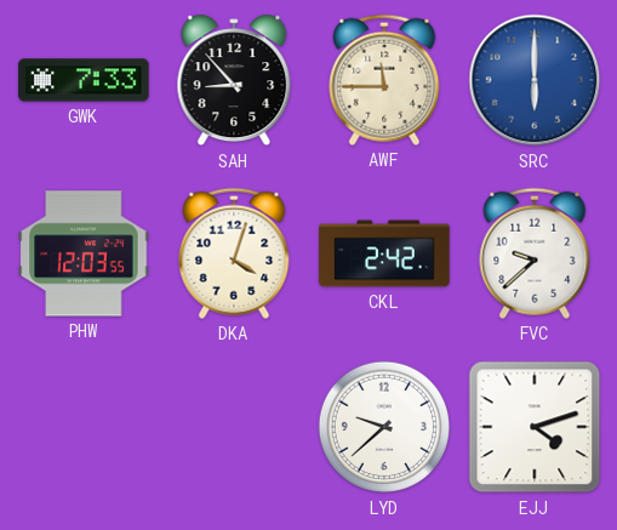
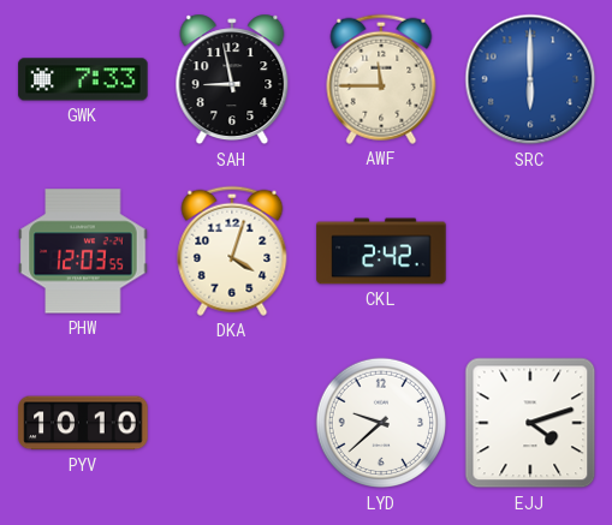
SAH: 8:53 -> 8:58 (232, 79)
FVC: 9:38 -> none (535, 253)
PYV: none -> 10:10 (83, 423)
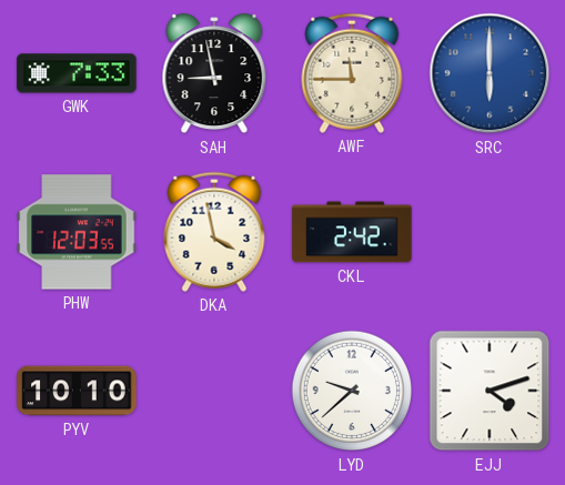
DKA: 4:03 -> 3:58 (214, 232)
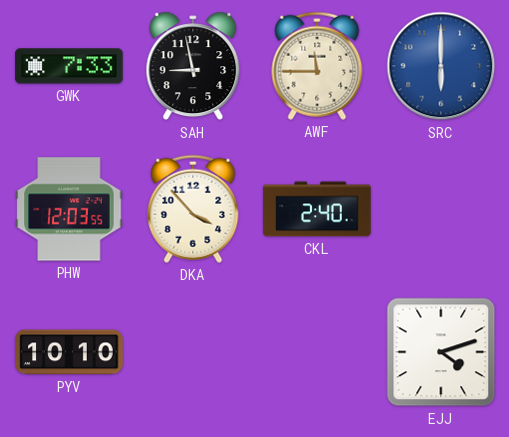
DKA: 3:58 -> 3:53 (193, 209)
CKL: 2:42 -> 2:40 (317, 209)
LYD: 9:38 -> none (352, 391)
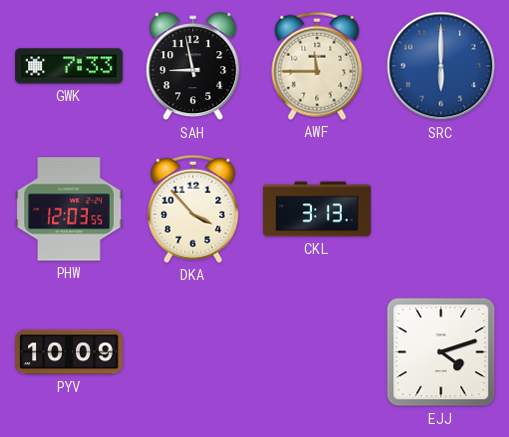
CKL: 2:40 -> 3:13 (317, 209)
PYV: 10:10 -> 10:09 (69, 352)
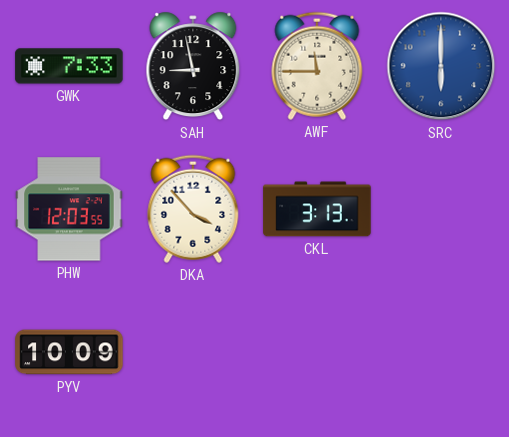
EJJ: 4:12 -> none (441, 352)
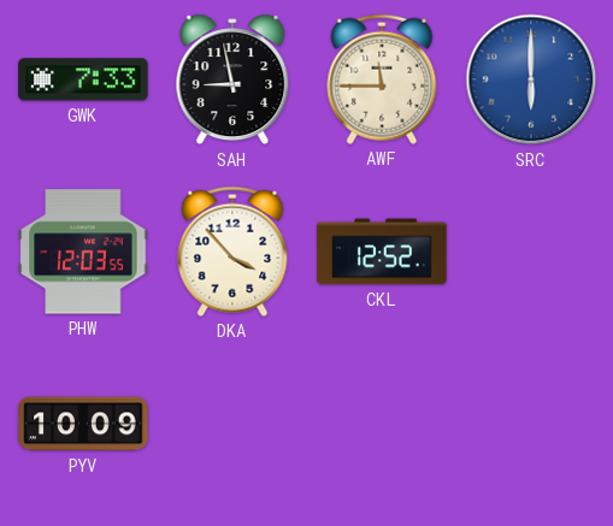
CKL: 3:13 -> 12:52 (382, 252)
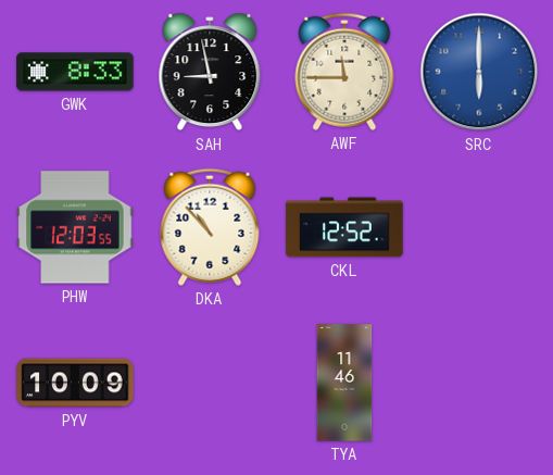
GWK: 7:33 -> 8:33 (75, 72)
DKA: 3:53 -> 10:53 (210, 227)
TYA: none -> 11:46 (344, 383)
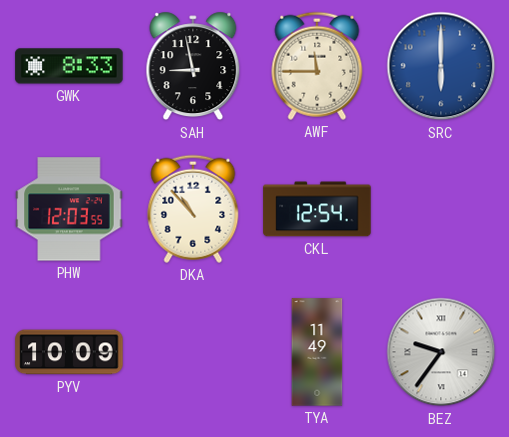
CKL: 12:52 -> 12:54 (317, 209)
TYA: 11:46 -> 11:49 (317, 352)
BEZ: none -> 9:36 (441, 352)
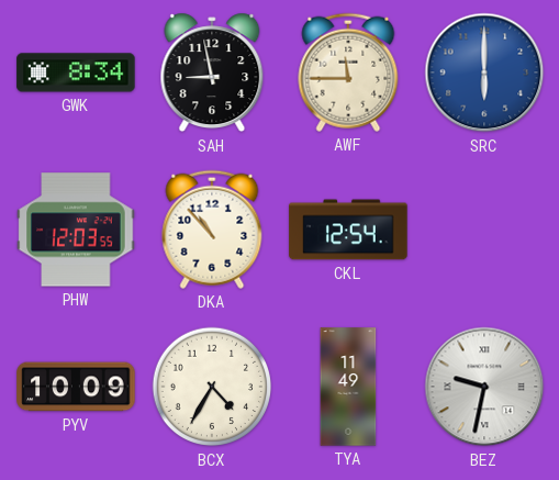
GWK: 8:33 -> 8:34 (76, 72)
BCX: none -> 4:35 (212, 387)
BEZ: 9:36 -> 9:32 (484, 387)
